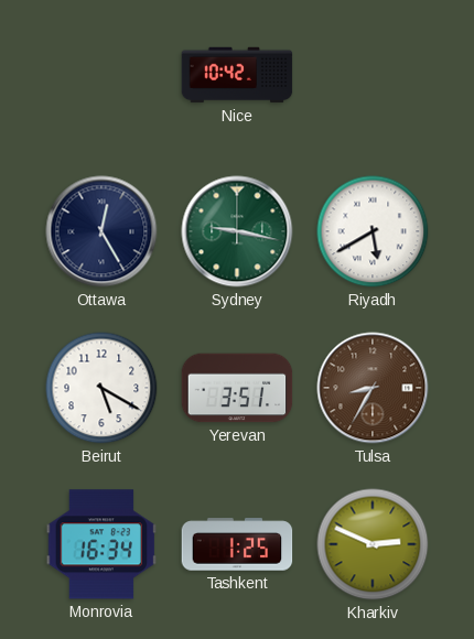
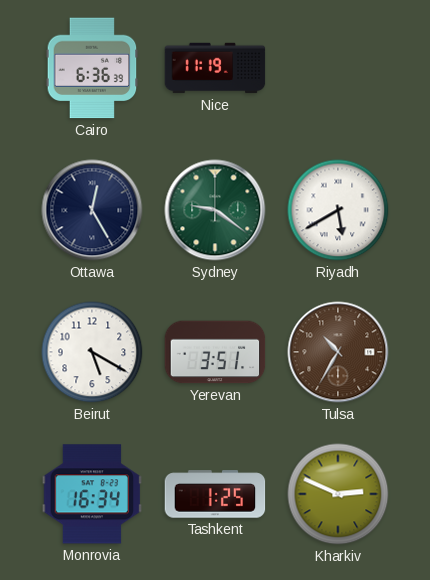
Cairo: none -> 6:36 (92, 68)
Nice: 10:42 -> 11:19 (215, 68)
Sydney: 9:17 -> 9:21 (215, 210)
Tulsa: 8:35 -> 10:35 (338, 352)
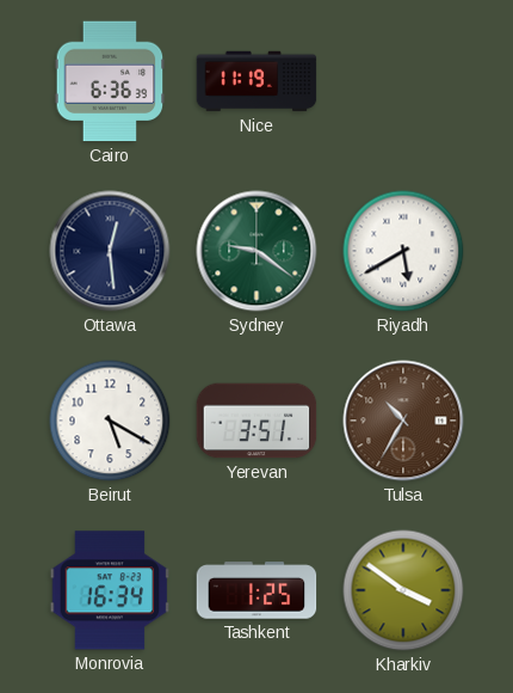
Ottawa: 12:25 -> 12:29 (110, 251)
Kharkiv: 2:49 -> 3:51 (403, 590)
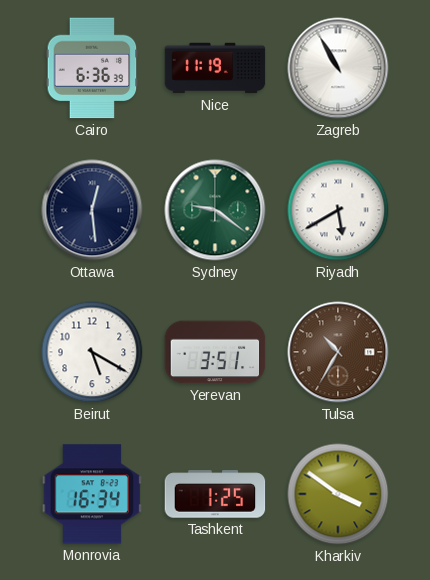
Zagreb: none -> 10:55 (338, 68)
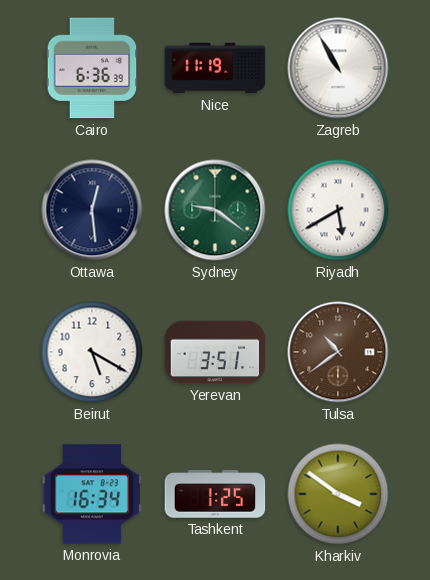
Tulsa: 10:35 -> 10:39 (338, 352)
